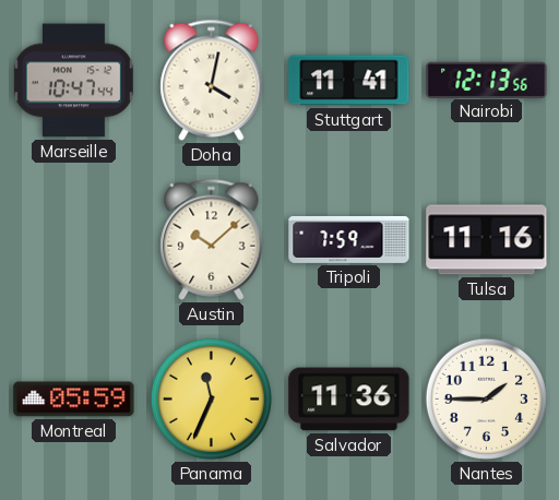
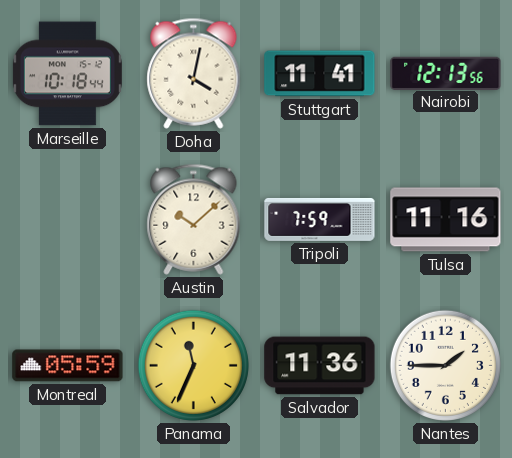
Marseille: 10:47 -> 10:18 (67, 74)
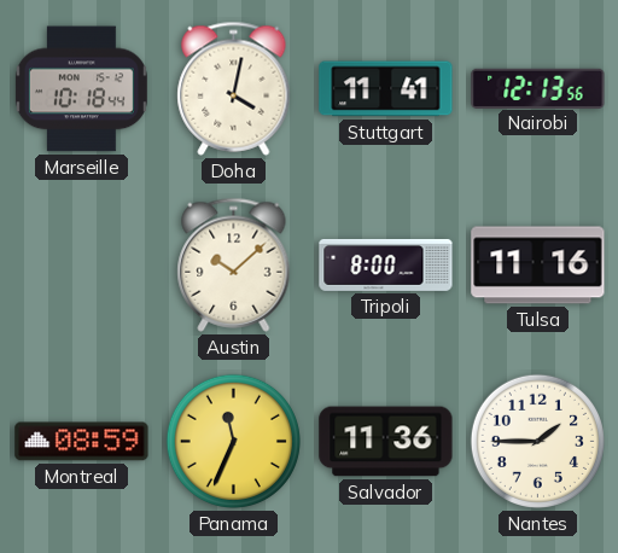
Tripoli: 7:59 -> 8:00 (386, 266)
Montreal: 05:59 -> 08:59 (82, 442)
